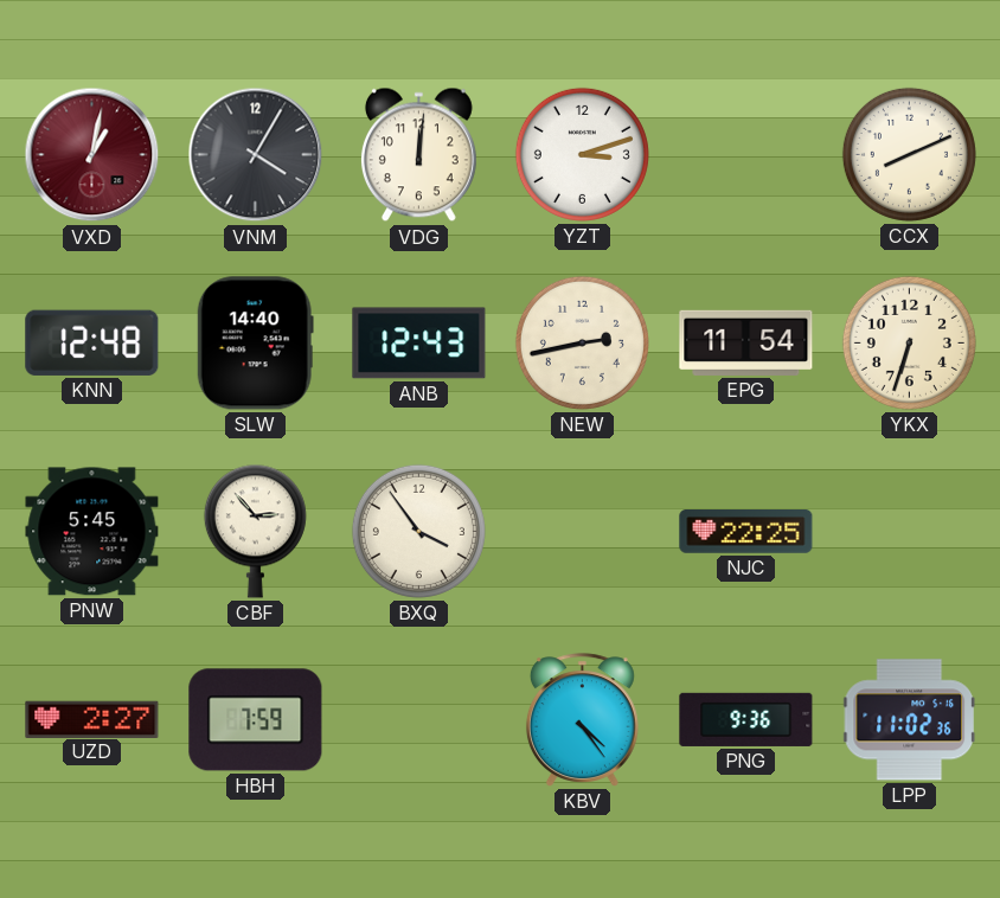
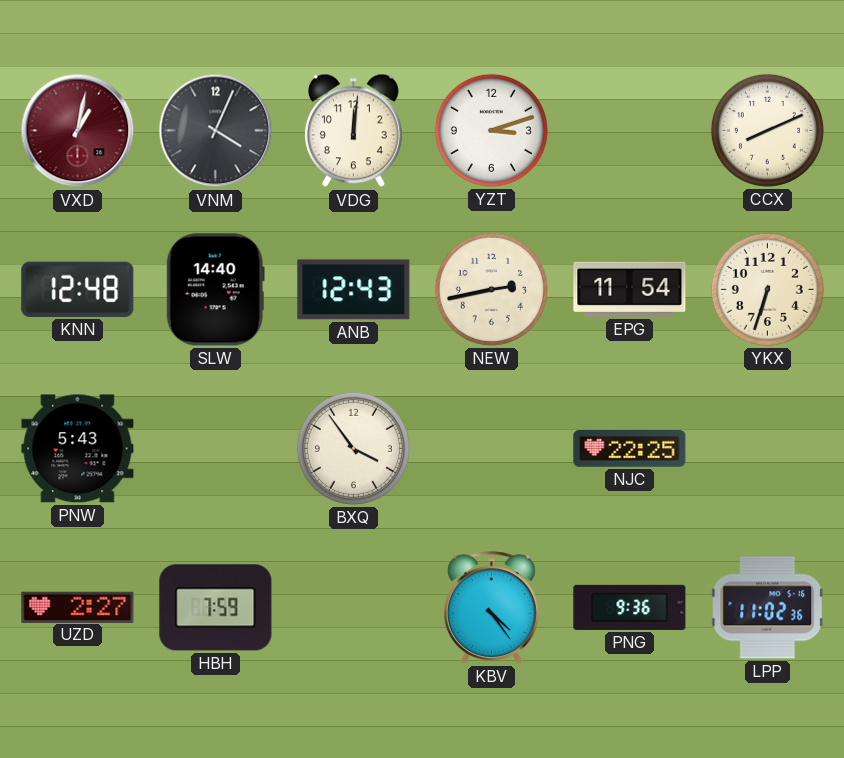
VNM: 4:05 -> 4:04 (216, 131)
PNW: 5:45 -> 5:43 (78, 449)
CBF: 2:53 -> none (255, 531)
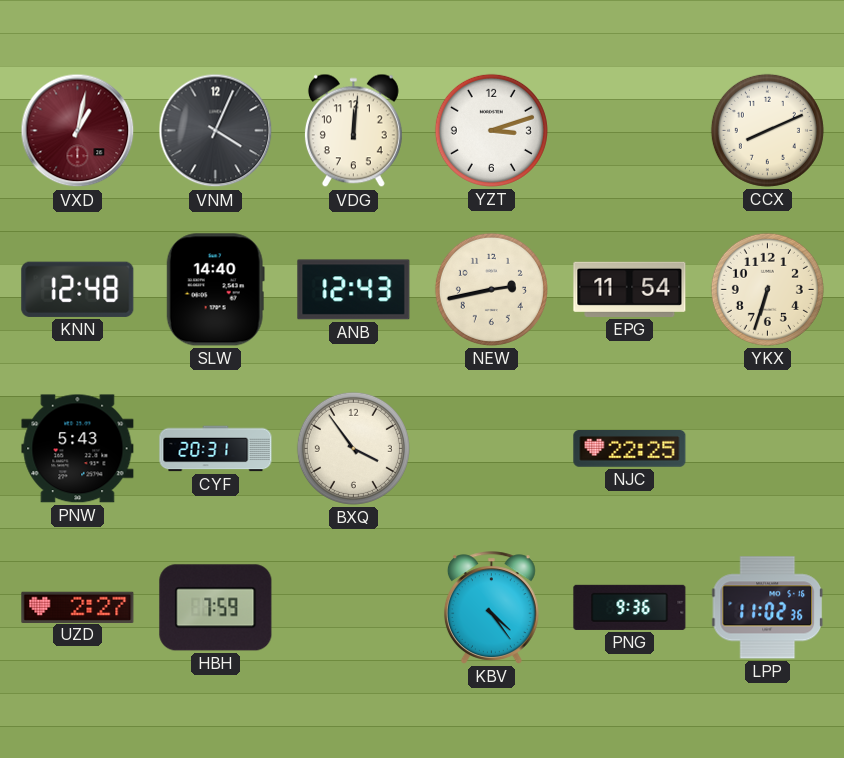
CYF: none -> 20:31 (216, 449)
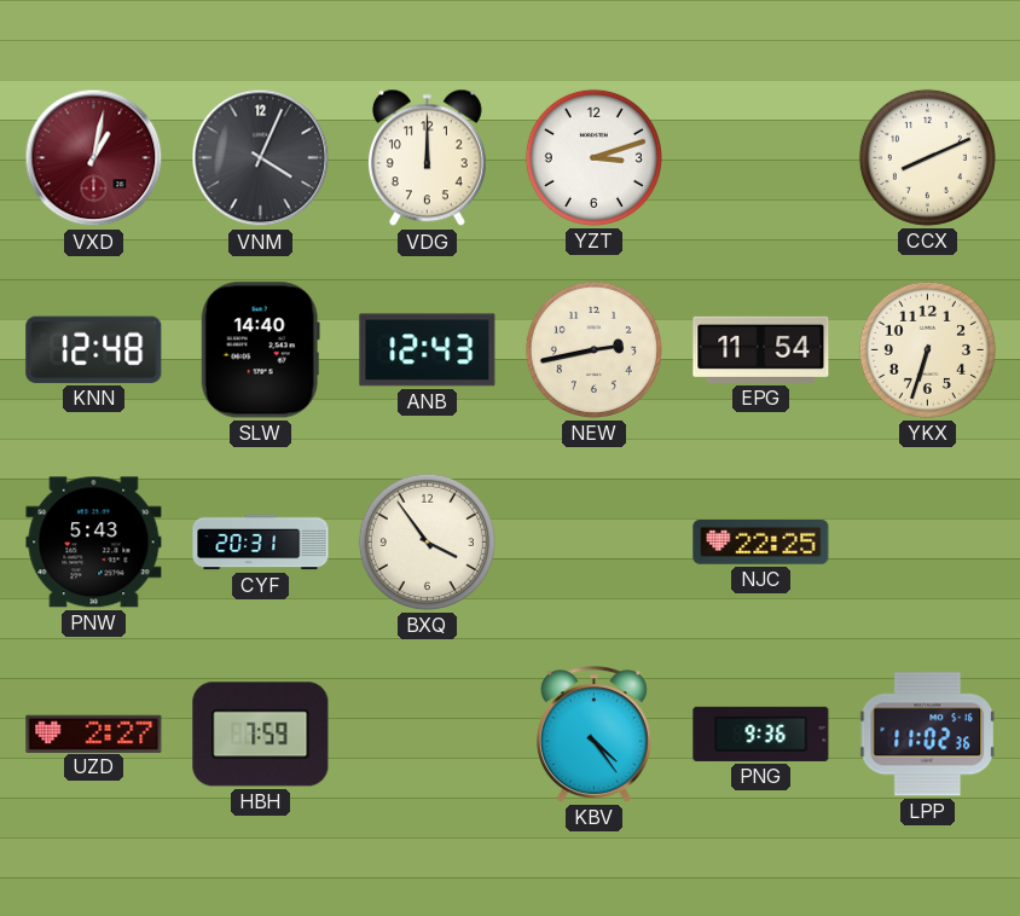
VDG: 12:01 -> 12:00 (427, 158)
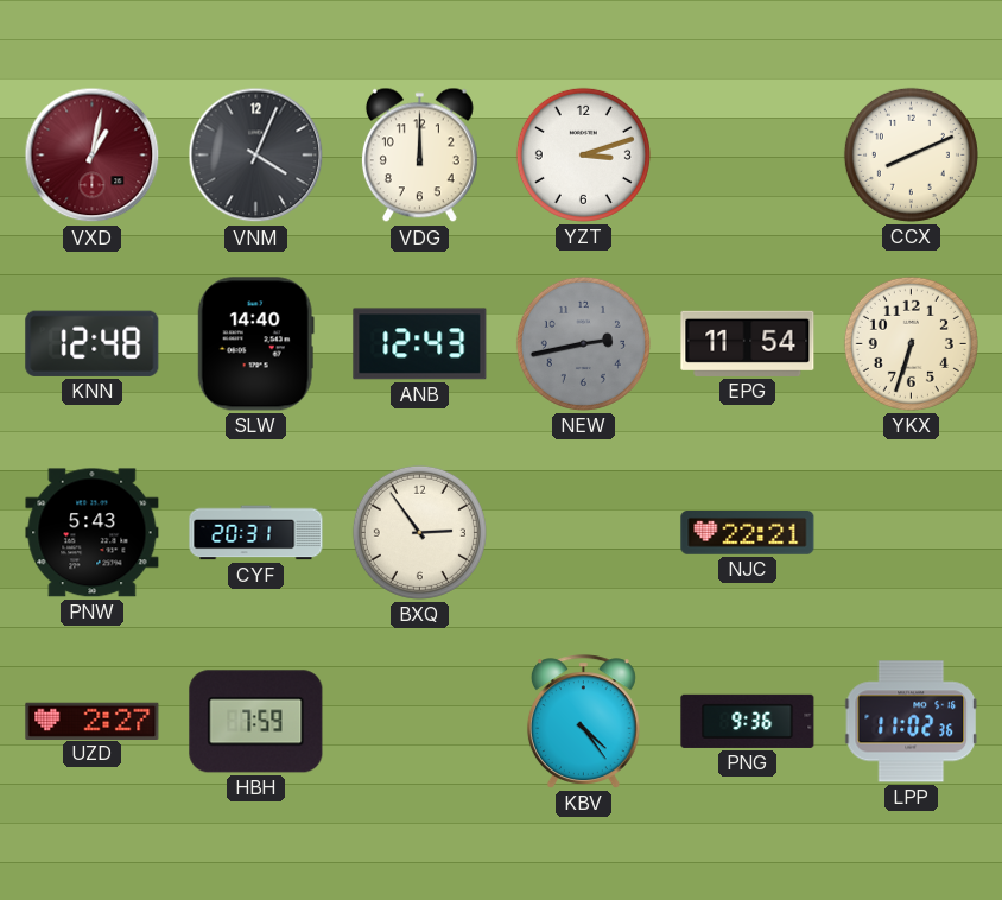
NEW dial: cream -> grey (583, 343)
BXQ: 3:54 -> 2:54 (419, 532)
NJC: 22:25 -> 22:21 (748, 533)
